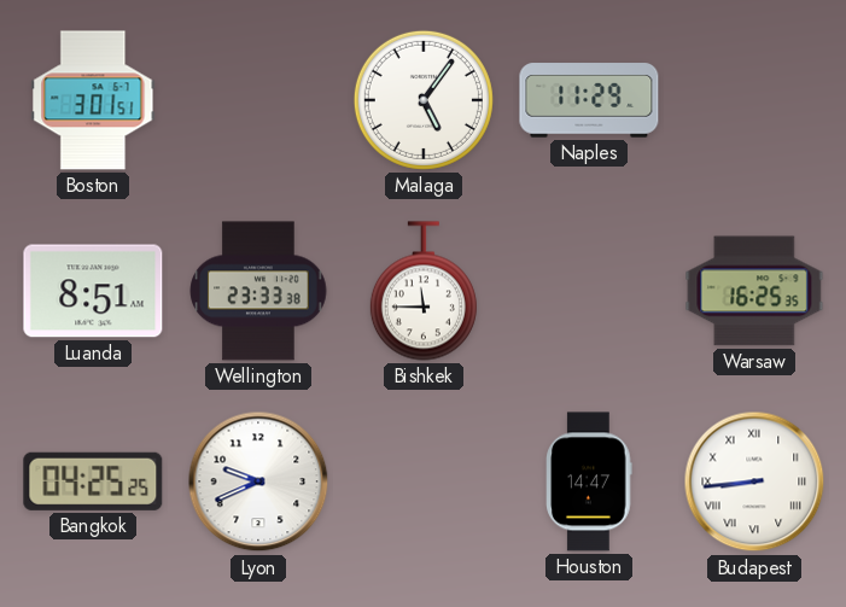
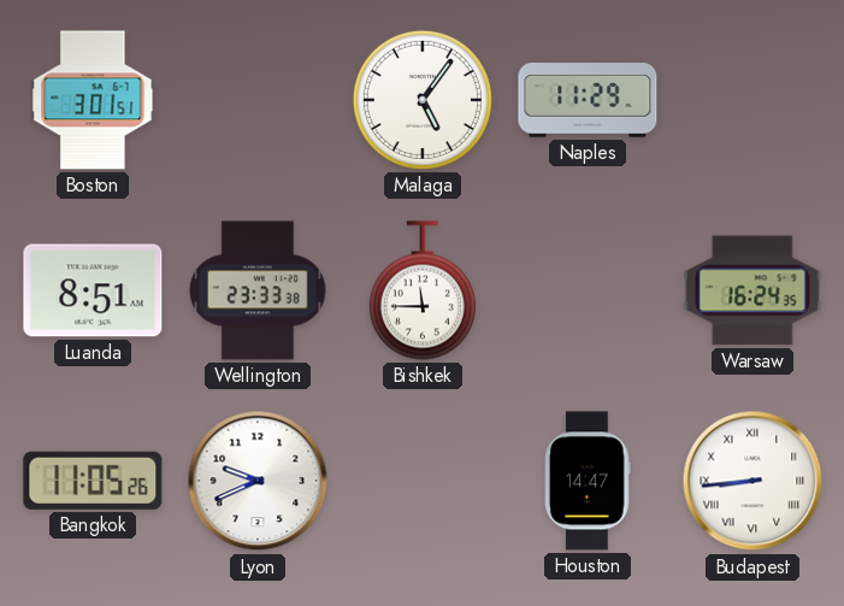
Warsaw: 16:25 -> 16:24 (752, 290)
Bangkok: 04:25 -> 11:05 (93, 481)
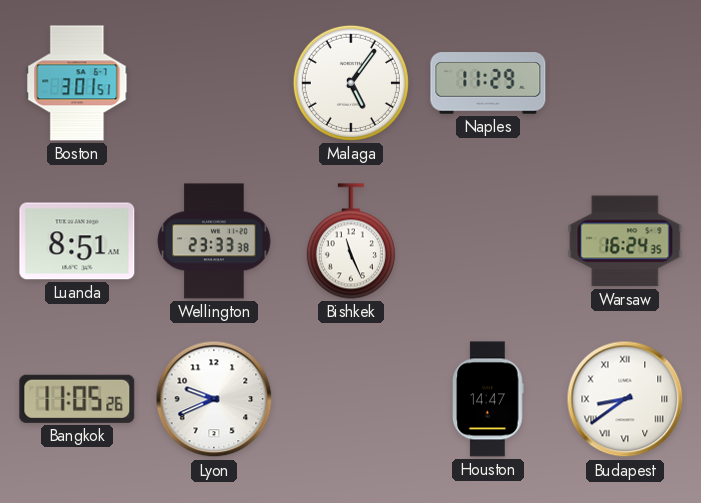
Bishkek: 11:45 -> 11:26 (351, 241)
Budapest: 8:44 -> 8:39 (625, 399)
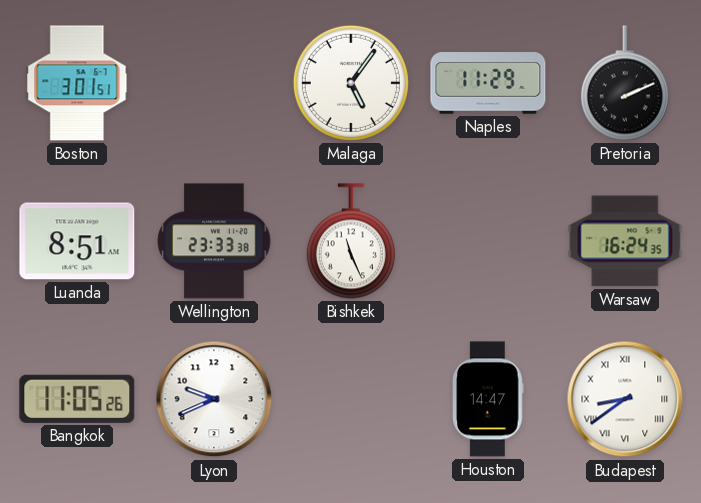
Pretoria: none -> 2:11 (625, 83)
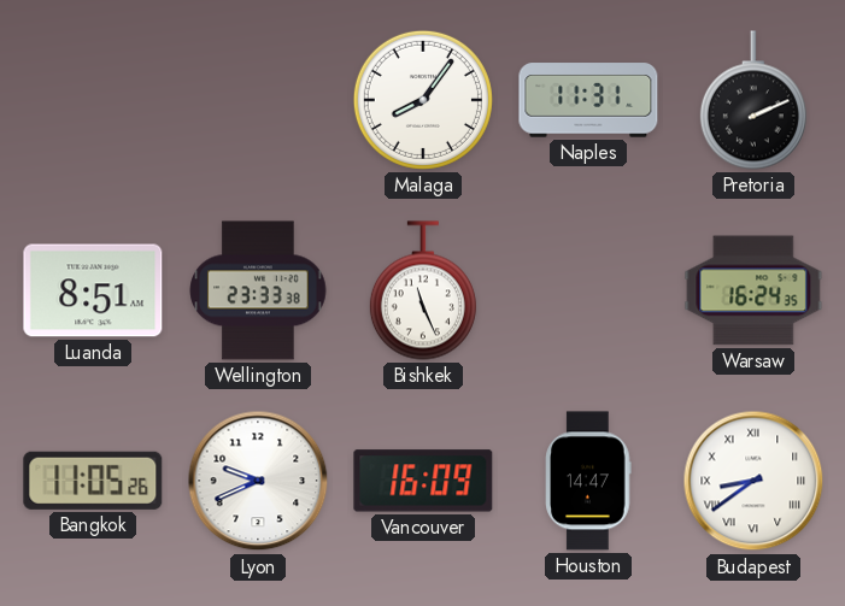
Boston: 3:01 -> none (77, 83)
Malaga: 5:06 -> 8:06 (423, 100)
Naples: 11:29 -> 11:31 (588, 100)
Vancouver: none -> 16:09 (423, 481)
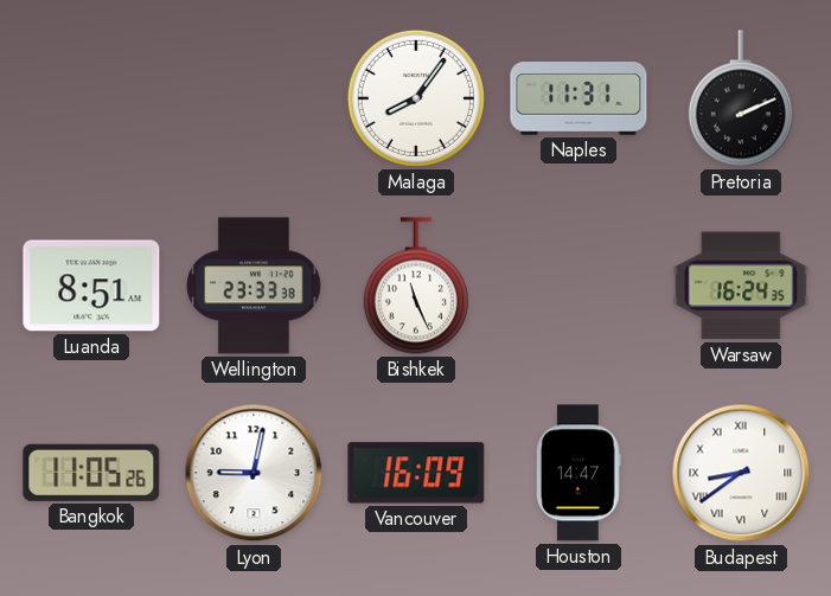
Lyon: 9:41 -> 9:02 (254, 473)
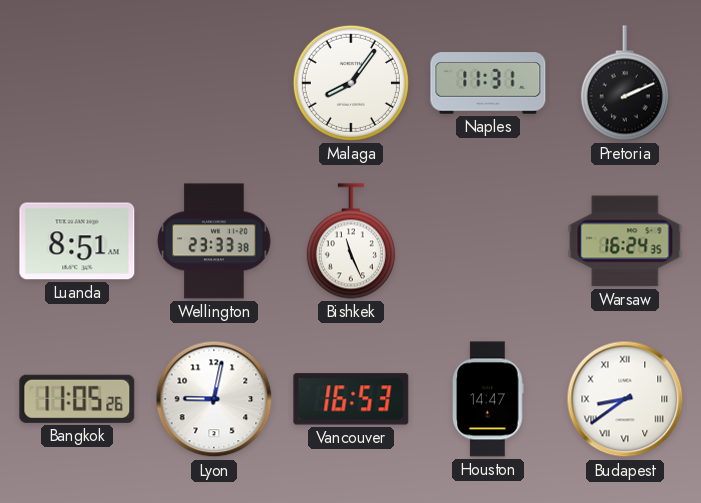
Vancouver: 16:09 -> 16:53 (351, 399)
